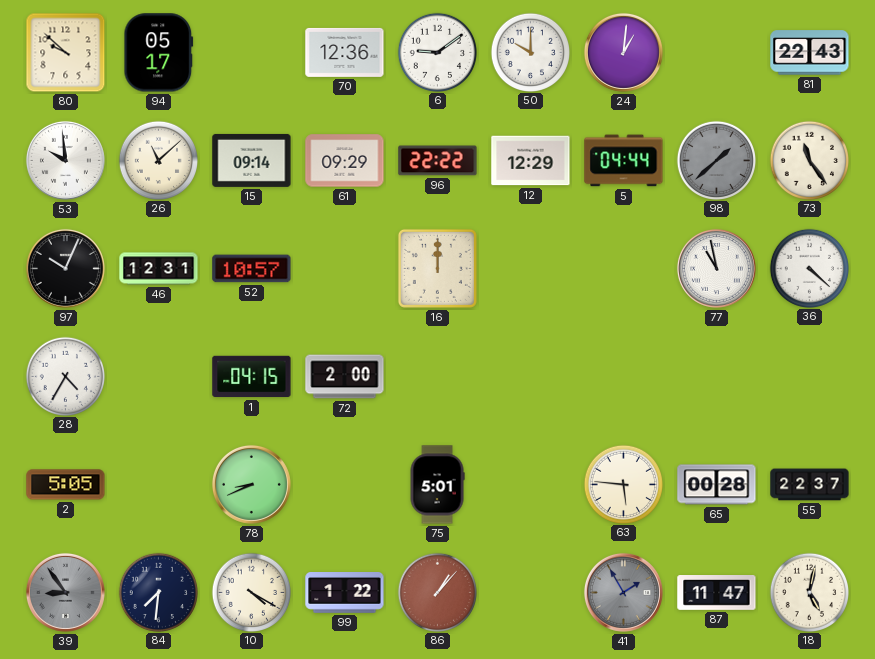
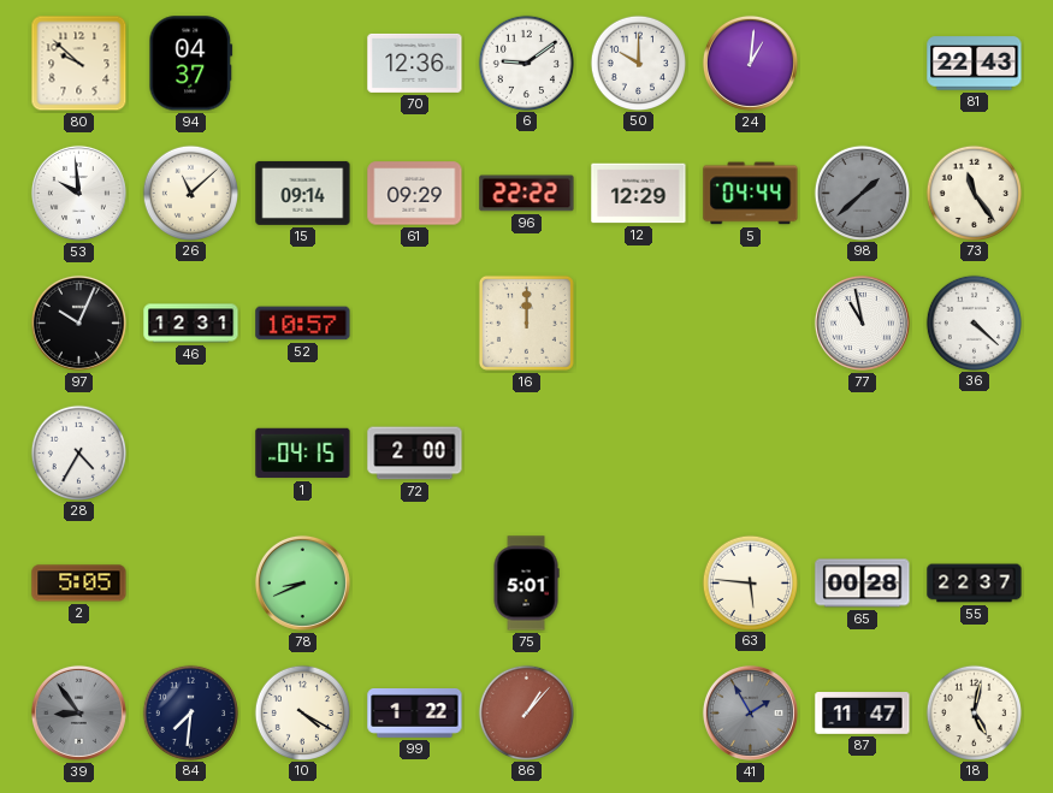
94: 05:17 -> 04:37 (191, 64)
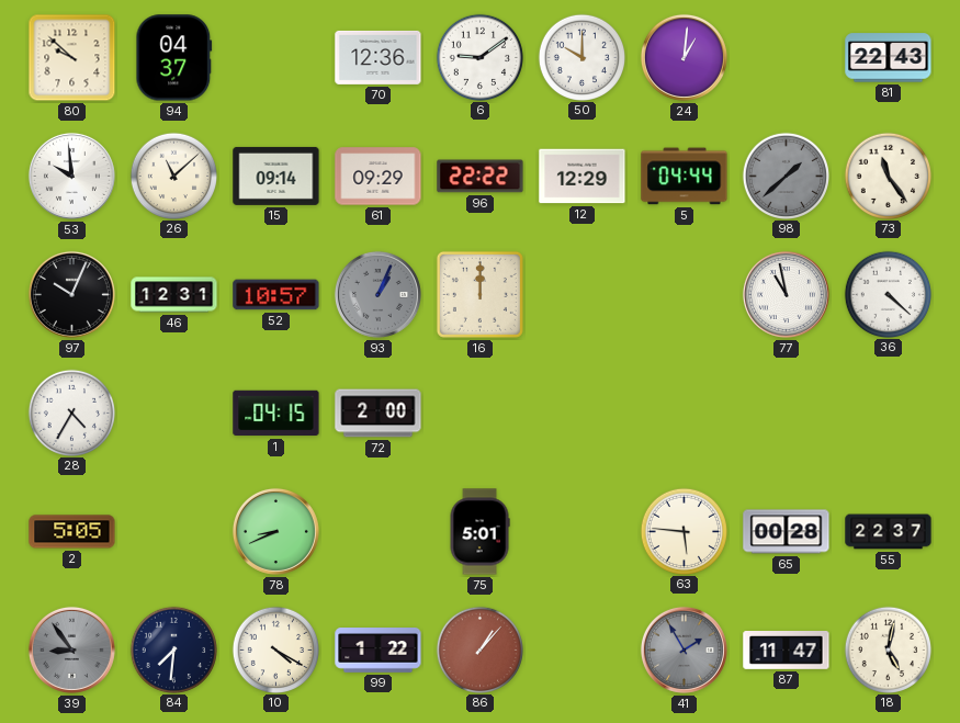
93: none -> 1:04 (377, 294)
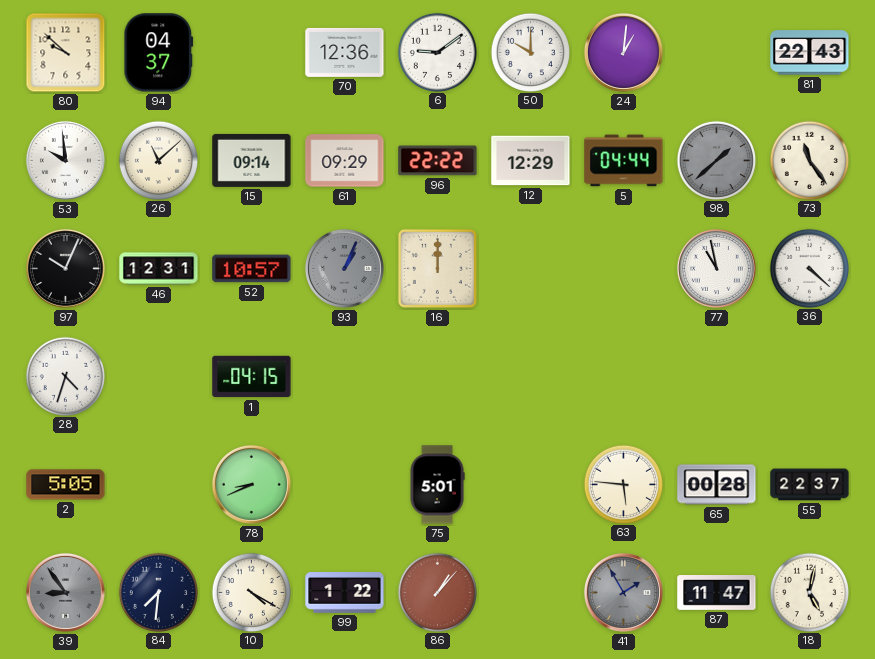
28: 4:35 -> 4:33 (65, 376)
72: 2:00 -> none (379, 414)
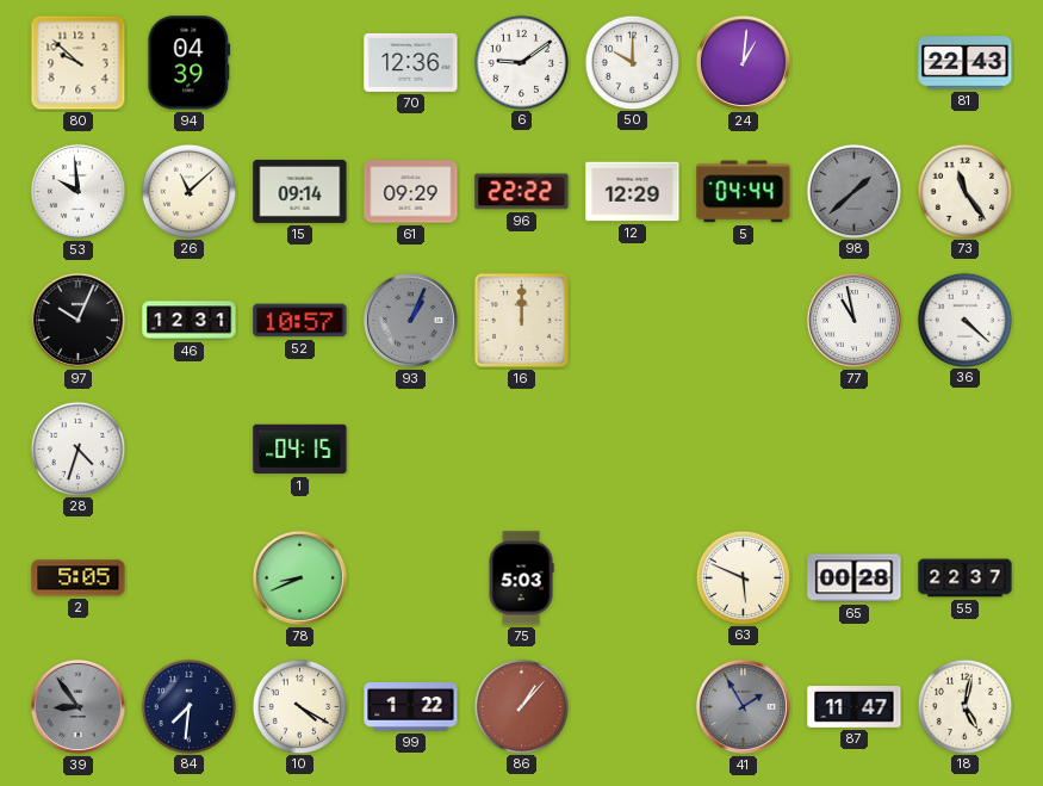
94: 04:37 -> 04:39 (190, 63)
75: 5:01 -> 5:03 (521, 578)
63: 5:46 -> 5:49 (743, 577)
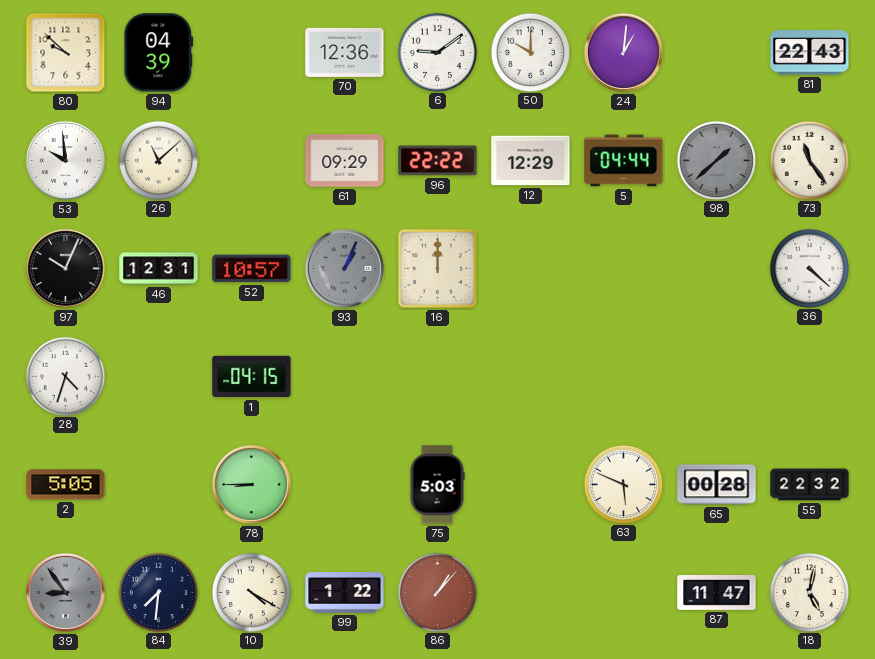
15: 09:14 -> none (300, 191)
77: 10:58 -> none (853, 320)
78: 8:41 -> 8:45 (251, 484)
55: 22:37 -> 22:32 (810, 485)
41: 1:55 -> none (743, 706)
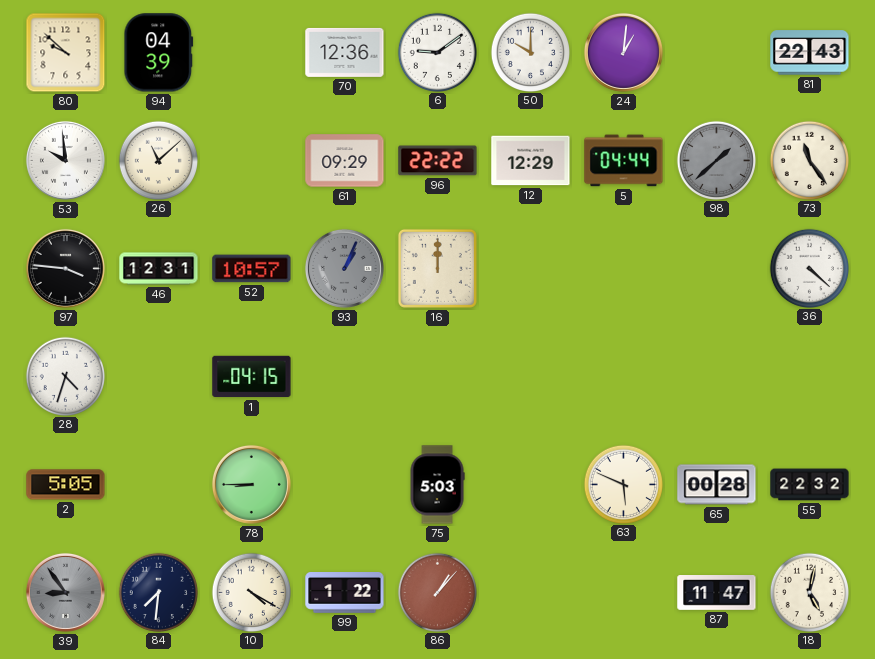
97: 10:04 -> 3:46 (65, 268)
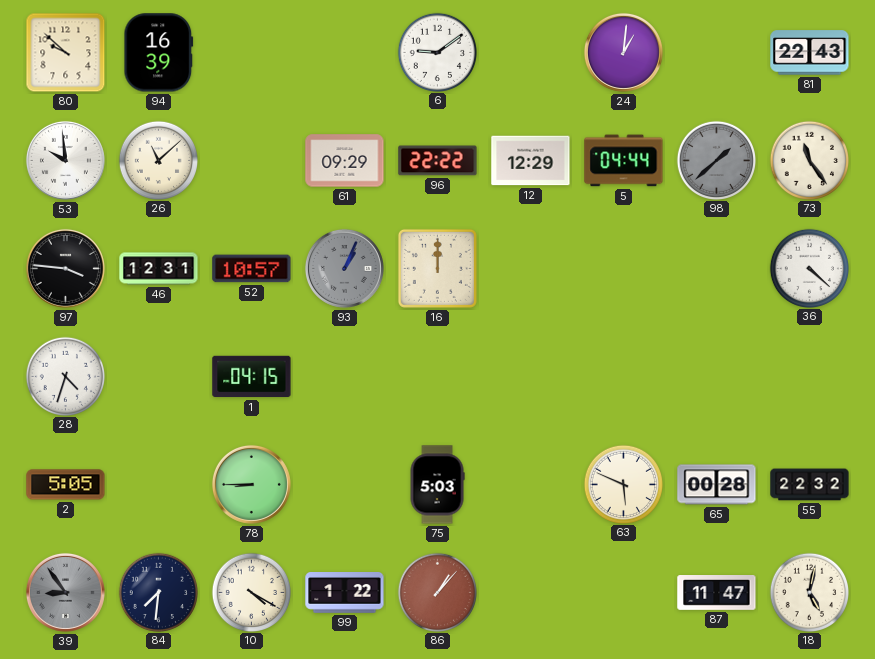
94: 04:39 -> 16:39 (159, 53)
70: 12:36 -> none (345, 52)
50: 10:00 -> none (530, 52)
